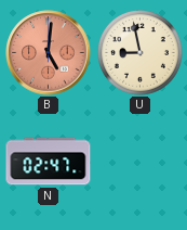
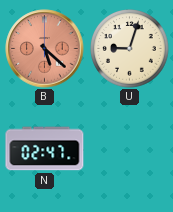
B: 5:01 -> 5:22 (45, 49)
U: 8:58 -> 9:03 (130, 49)
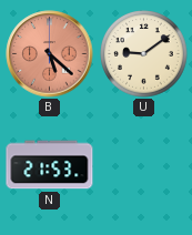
U: 9:03 -> 9:09 (144, 54)
N: 02:47 -> 21:53 (50, 165)
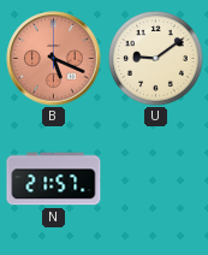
B: 5:22 -> 5:19 (54, 59)
N: 21:53 -> 21:57 (54, 179)
